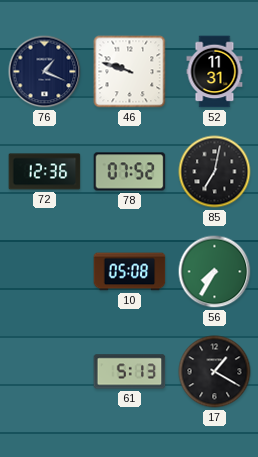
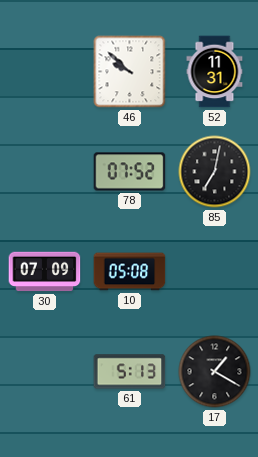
76: 1:19 -> none (45, 72)
46: 9:48 -> 9:52 (130, 72)
72: 12:36 -> none (45, 172)
30: none -> 07:09 (45, 272)
56: 7:35 -> none (215, 272)
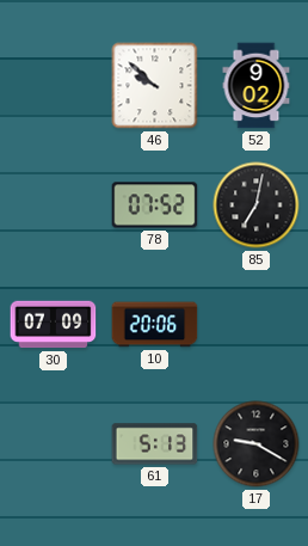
52: 11:31 -> 9:02 (257, 86)
10: 05:08 -> 20:06 (155, 325)
17: 1:20 -> 9:20 (257, 444)
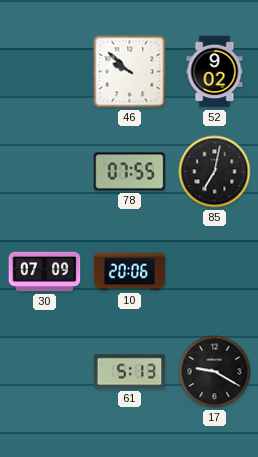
78: 07:52 -> 07:55 (130, 172)
